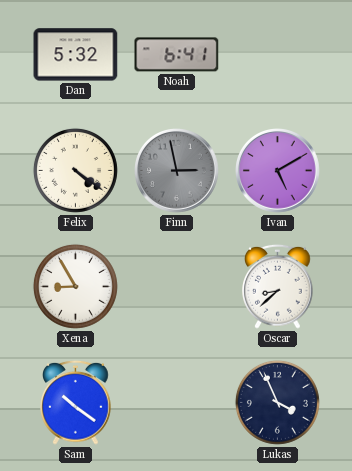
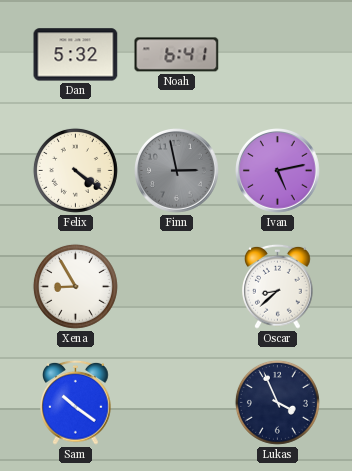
Ivan: 5:10 -> 5:13 (278, 171)
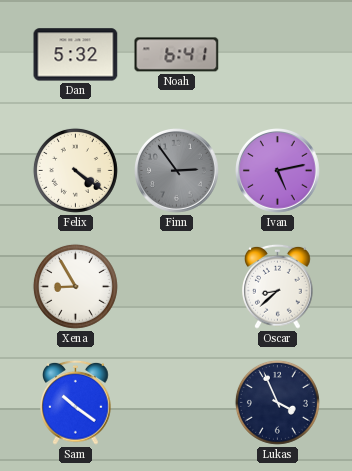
Finn: 2:58 -> 2:54 (177, 171)
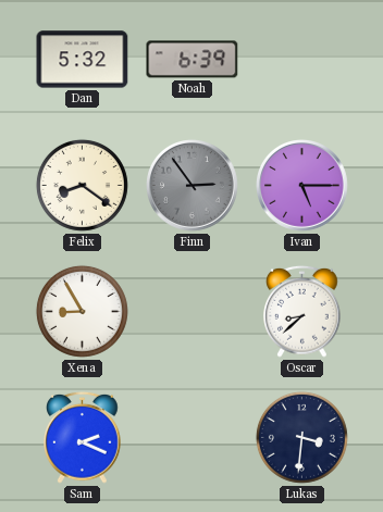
Noah: 6:41 -> 6:39 (193, 60)
Felix: 4:21 -> 8:21 (82, 185)
Ivan: 5:13 -> 5:15 (302, 186)
Sam: 10:21 -> 2:19 (83, 437)
Lukas: 3:56 -> 3:31 (301, 437)
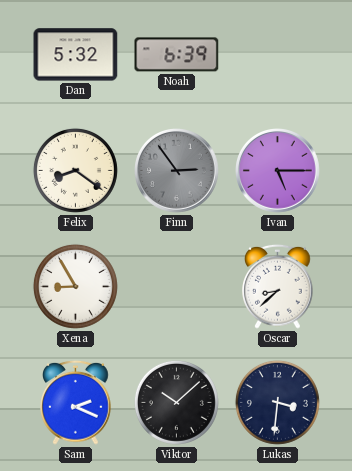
Viktor: none -> 10:08 (176, 402)
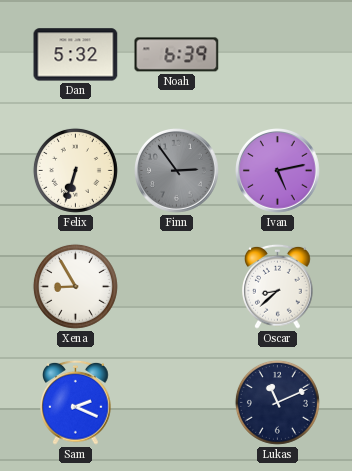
Felix: 8:21 -> 6:33 (75, 170)
Ivan: 5:15 -> 5:13 (278, 171)
Viktor: 10:08 -> none (176, 402)
Lukas: 3:31 -> 11:11 (277, 402)
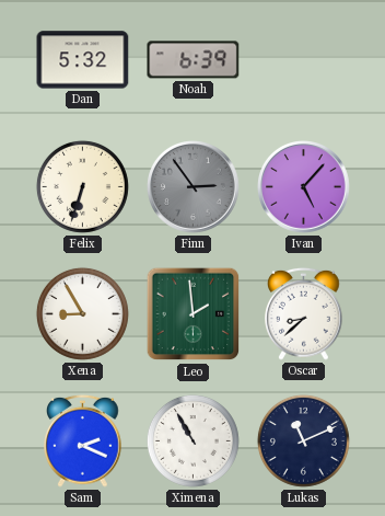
Ivan: 5:13 -> 5:07 (304, 187)
Leo: none -> 1:59 (194, 314)
Ximena: none -> 10:55 (192, 440)
